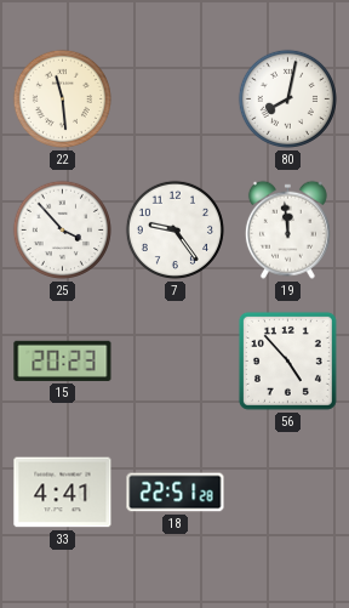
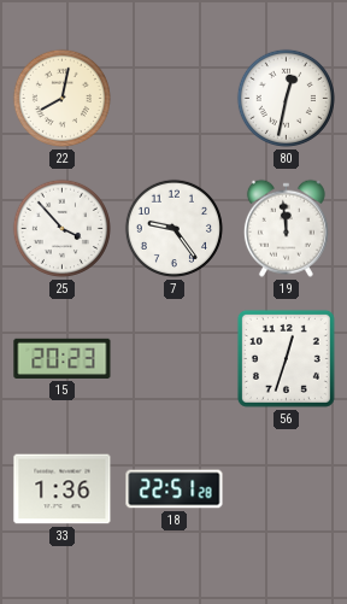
22: 11:29 -> 8:02 (61, 98)
80: 8:02 -> 12:32 (286, 98)
56: 4:53 -> 12:33 (286, 358)
33: 4:41 -> 1:36 (63, 489)
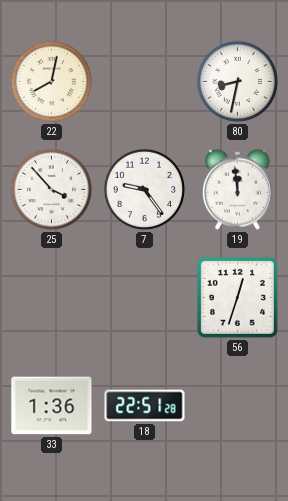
80: 12:32 -> 8:32 (237, 81)
15: 20:23 -> none (63, 358)
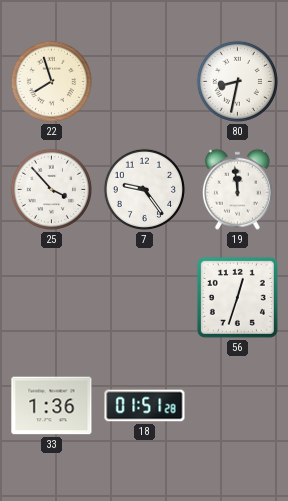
22: 8:02 -> 7:57 (51, 81)
18: 22:51 -> 01:51 (145, 406)
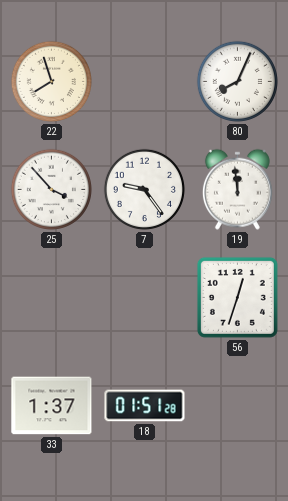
80: 8:32 -> 8:04 (237, 81)
33: 1:36 -> 1:37 (52, 406)
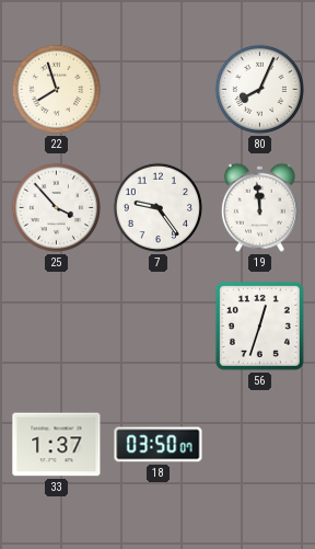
18: 01:51 -> 03:50 (159, 445)
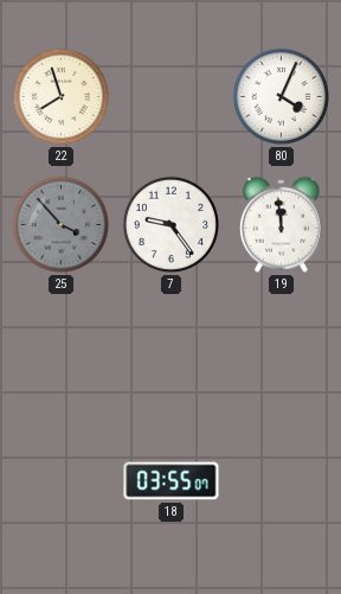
80: 8:04 -> 4:04 (281, 96)
25 dial: white -> grey (60, 224)
56: 12:33 -> none (259, 325)
33: 1:37 -> none (57, 445)
18: 03:50 -> 03:55 (172, 481)
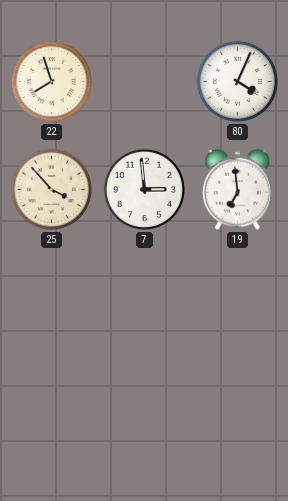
25 dial: grey -> cream (51, 189)
7: 9:24 -> 2:59 (144, 189)
19: 11:59 -> 6:59 (237, 189)
18: 03:55 -> none (172, 481)
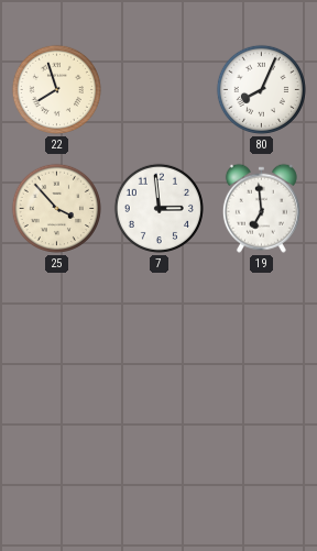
80: 4:04 -> 8:04 (261, 89)
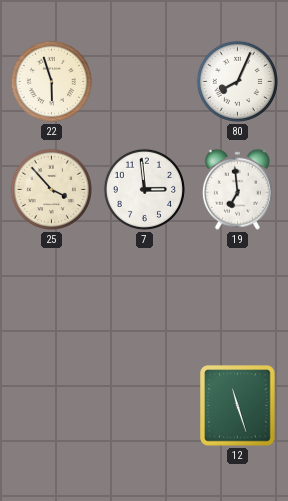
22: 7:57 -> 5:57 (51, 81)
12: none -> 11:27 (238, 406)
